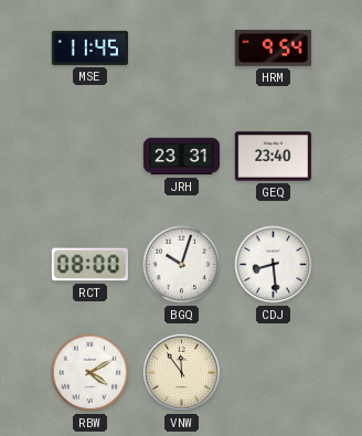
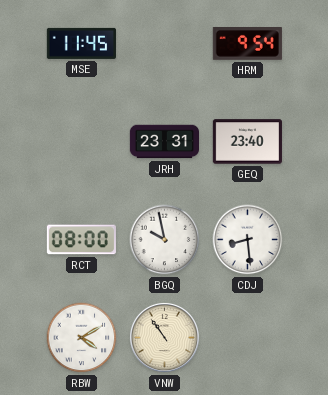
BGQ: 10:03 -> 9:58 (165, 240)
VNW: 11:54 -> 10:54 (164, 337)
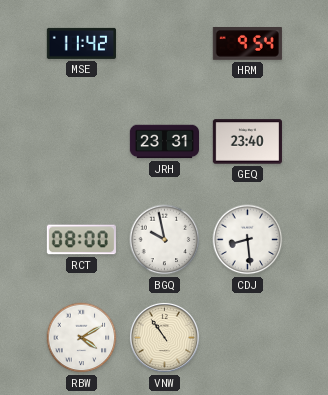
MSE: 11:45 -> 11:42 (81, 43)
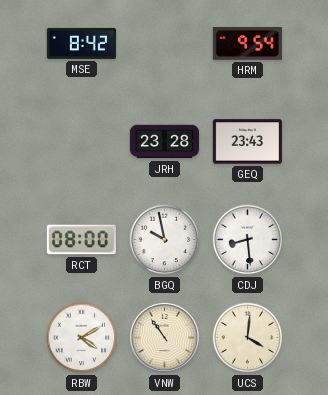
MSE: 11:42 -> 8:42 (81, 43)
JRH: 23:31 -> 23:28 (164, 142)
GEQ: 23:40 -> 23:43 (247, 142)
UCS: none -> 4:01 (248, 338)
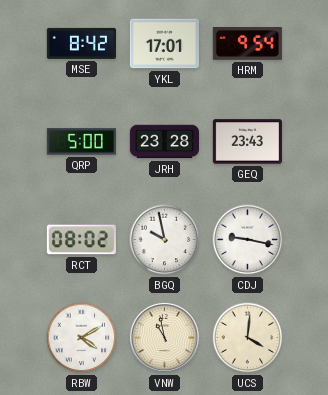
YKL: none -> 17:01 (164, 44)
QRP: none -> 5:00 (81, 142)
RCT: 08:00 -> 08:02 (81, 240)
CDJ: 8:29 -> 9:17 (248, 240)
VNW: 10:54 -> 10:58 (164, 337)
